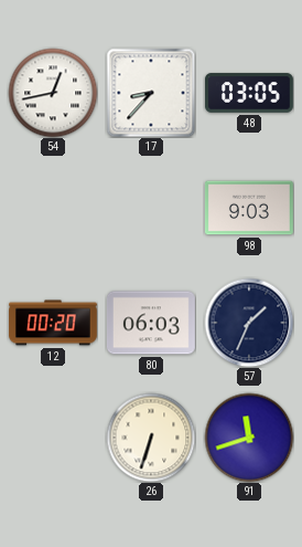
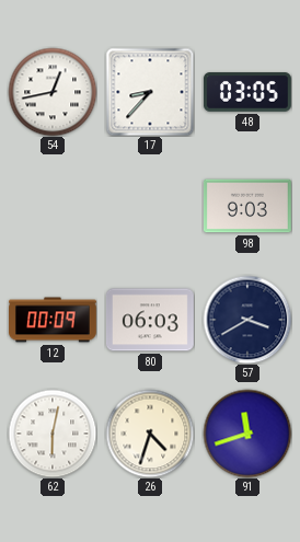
12: 00:20 -> 00:09 (54, 320)
57: 1:34 -> 3:40 (247, 320)
62: none -> 6:02 (53, 434)
26: 6:33 -> 4:33 (150, 434)
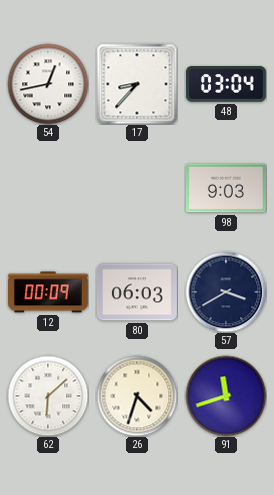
48: 03:05 -> 03:04 (226, 84)
62: 6:02 -> 6:08 (48, 396)
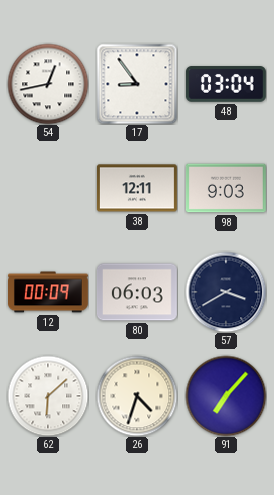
17: 8:37 -> 8:54 (137, 84)
38: none -> 12:11 (137, 188)
91: 11:42 -> 7:07 (226, 396)
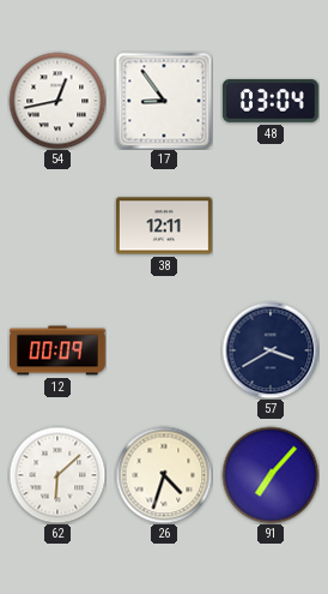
98: 9:03 -> none (226, 188)
80: 06:03 -> none (137, 292)
